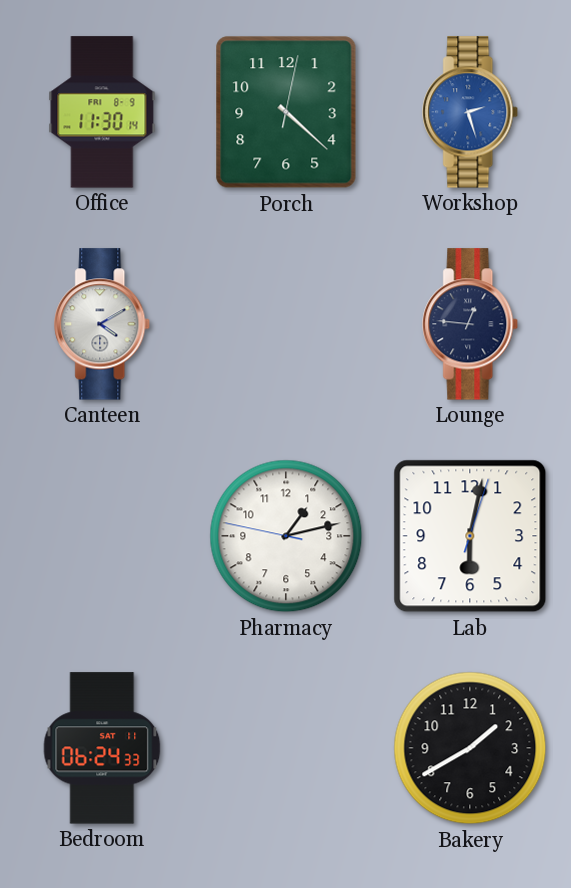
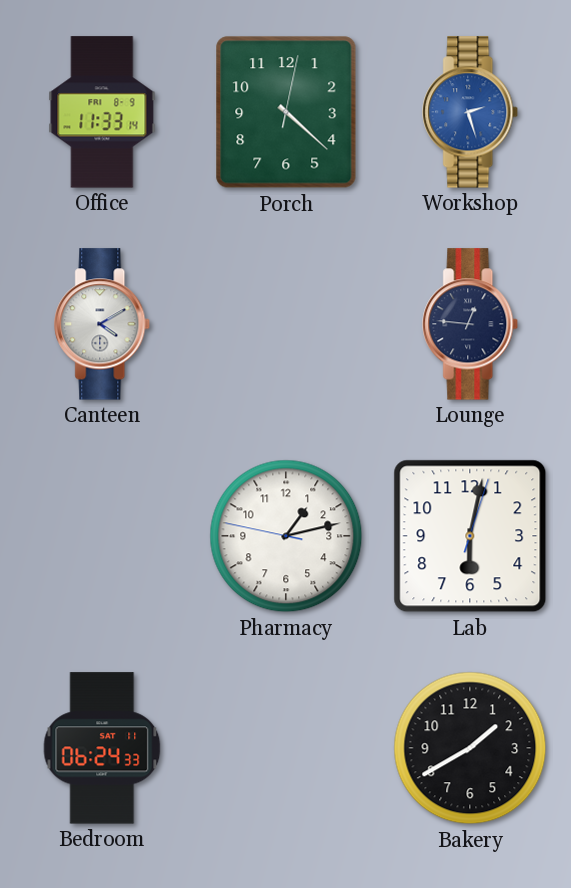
Office: 11:30 -> 11:33 (102, 112)
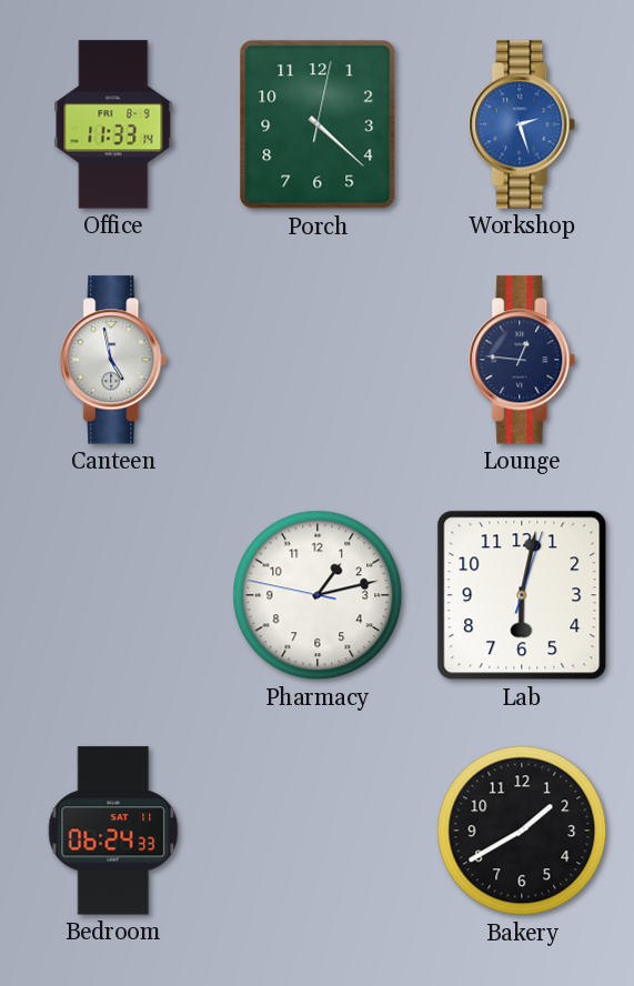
Canteen: 4:10 -> 4:58 (114, 360)
